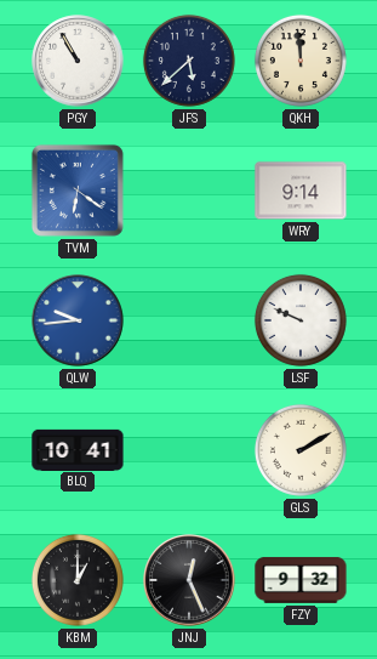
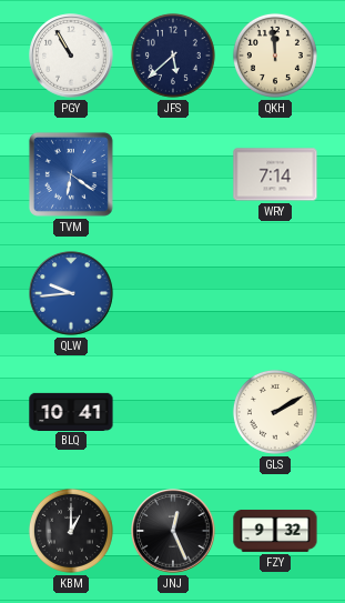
WRY: 9:14 -> 7:14 (275, 174)
LSF: 9:49 -> none (301, 320)
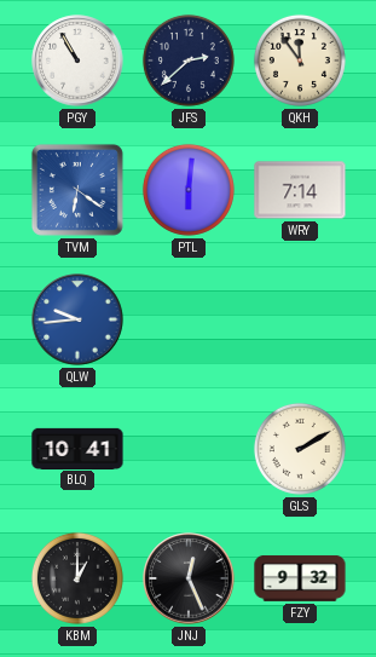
JFS: 5:38 -> 2:38 (189, 60)
QKH: 11:59 -> 11:54 (300, 60)
PTL: none -> 6:01 (189, 190)
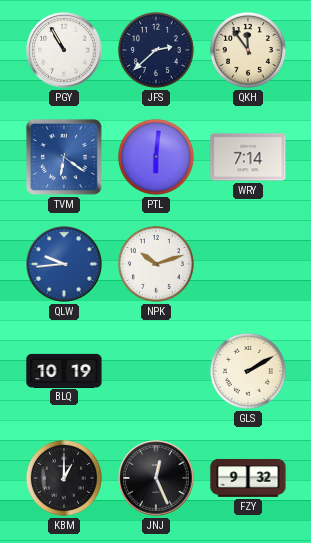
NPK: none -> 10:12 (156, 264)
BLQ: 10:41 -> 10:19 (64, 370)
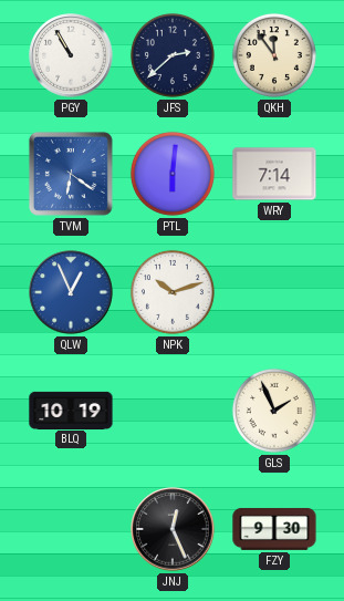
QLW: 9:44 -> 12:56 (71, 292)
GLS: 2:10 -> 1:56 (274, 411)
KBM: 1:00 -> none (64, 478)
FZY: 9:32 -> 9:30 (274, 529)
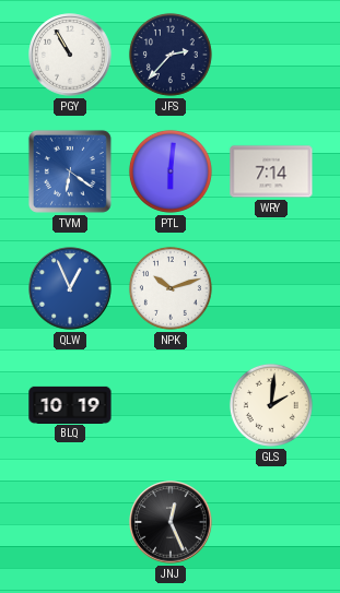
JFS: 2:38 -> 2:37 (171, 55)
QKH: 11:54 -> none (274, 55)
GLS: 1:56 -> 2:01 (271, 405)
FZY: 9:30 -> none (274, 529)
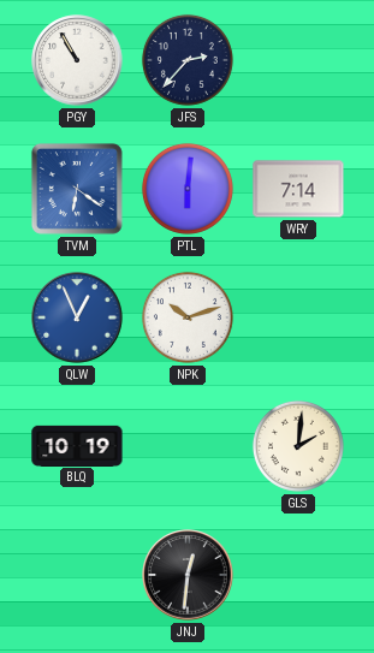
JNJ: 12:26 -> 12:31 (188, 575)
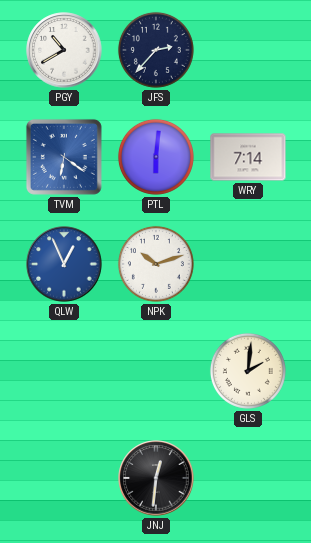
PGY: 10:55 -> 10:40 (64, 50)
BLQ: 10:19 -> none (77, 445)
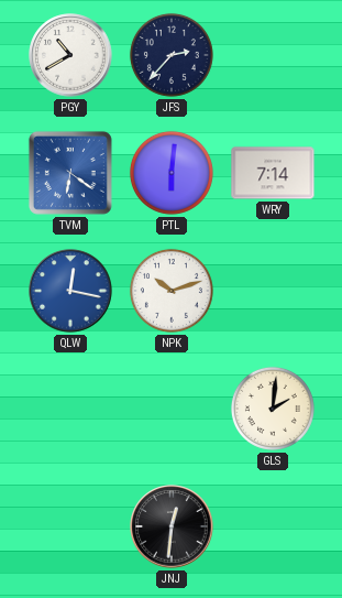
QLW: 12:56 -> 12:17 (70, 291)
